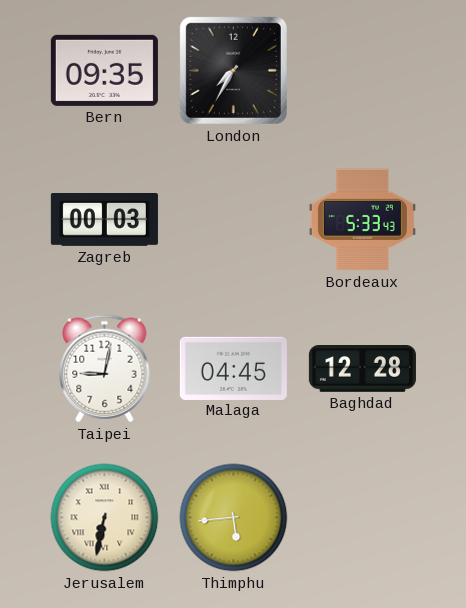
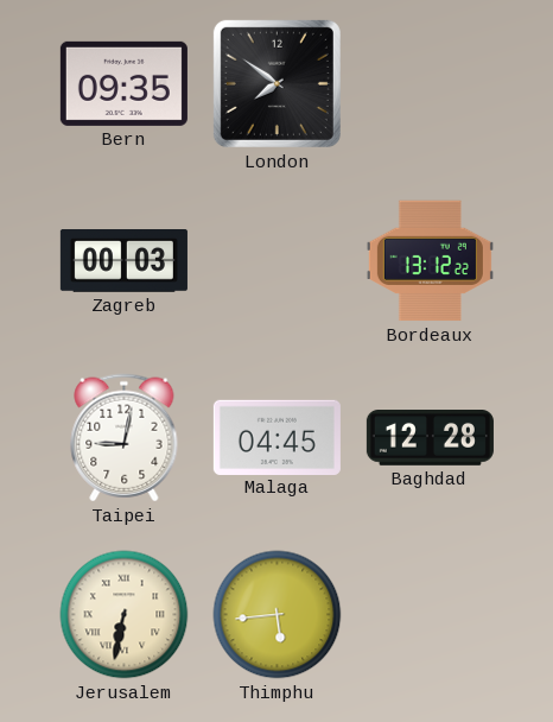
London: 7:35 -> 7:51 (276, 83)
Bordeaux: 5:33 -> 13:12 (430, 261)
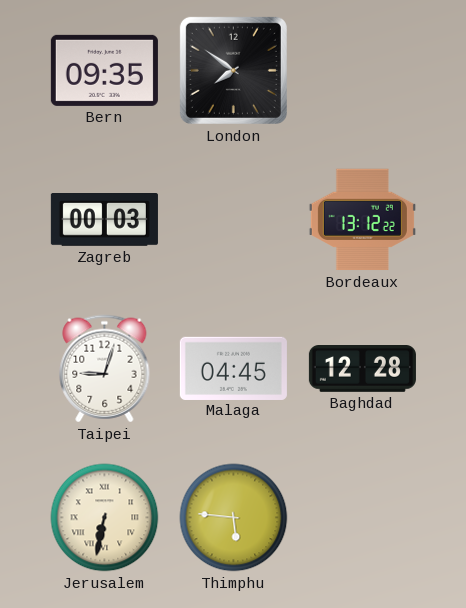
Taipei: 9:02 -> 9:03 (105, 369)
Thimphu: 5:44 -> 5:46 (234, 518)
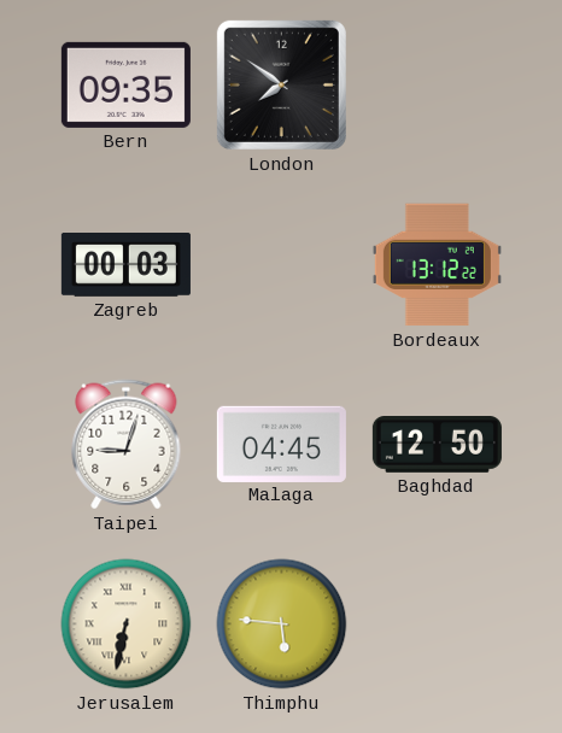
Baghdad: 12:28 -> 12:50 (437, 445)
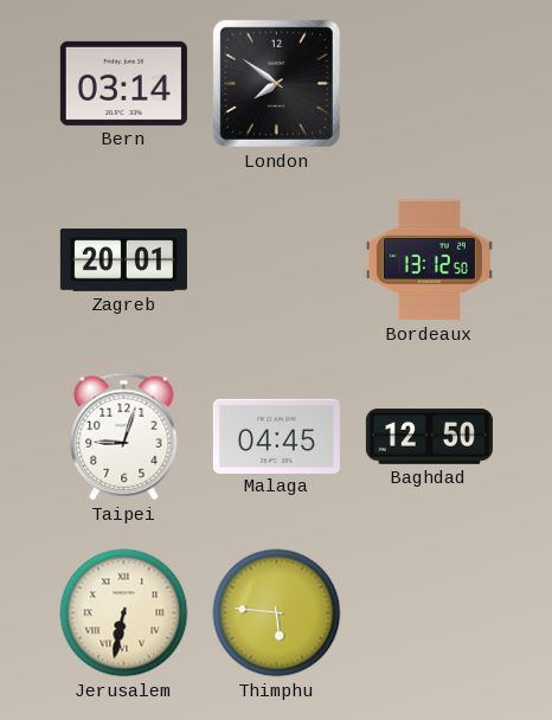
Bern: 09:35 -> 03:14 (123, 83)
Zagreb: 00:03 -> 20:01 (123, 261)
Bordeaux: 13:12:22 -> 13:12:50 (429, 261)
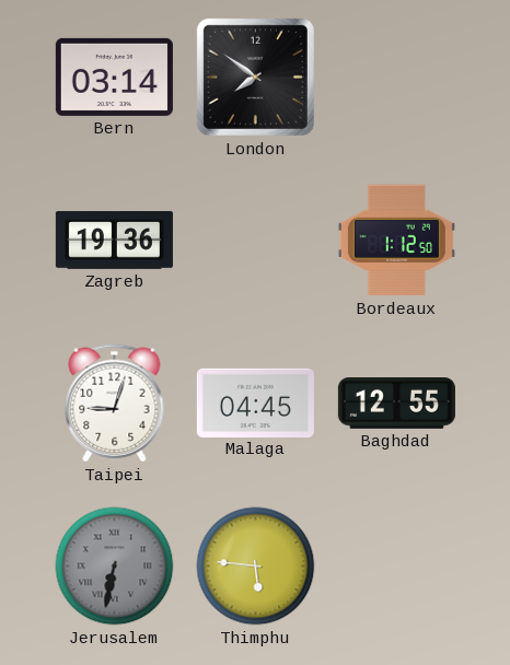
Zagreb: 20:01 -> 19:36 (114, 241)
Bordeaux: 13:12 -> 1:12 (396, 241)
Baghdad: 12:50 -> 12:55 (396, 404)
Jerusalem dial: cream -> grey (115, 567)
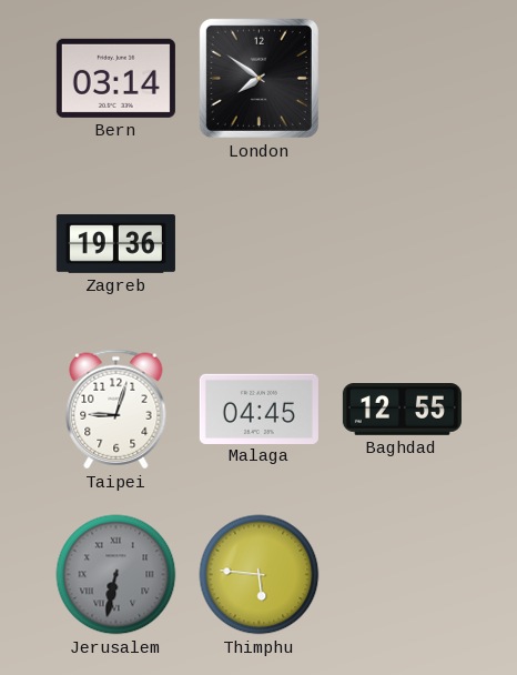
Bordeaux: 1:12 -> none (396, 241)
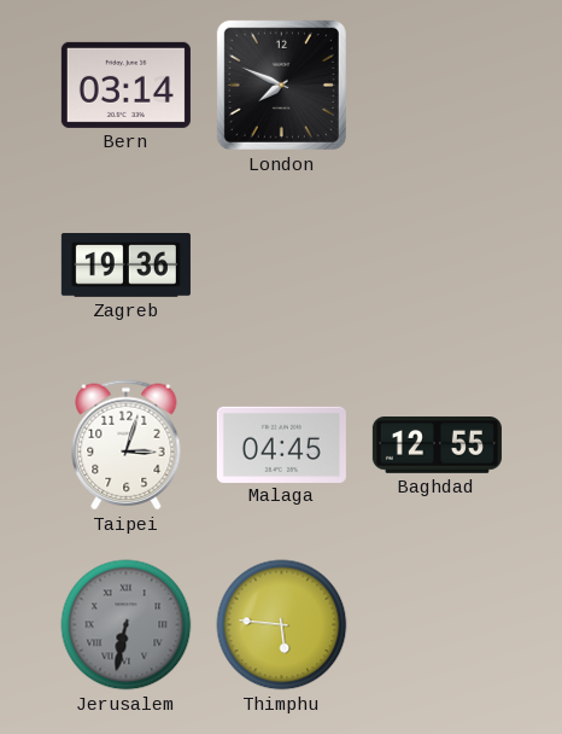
London: 7:51 -> 7:49 (281, 85)
Taipei: 9:03 -> 3:03 (127, 445)
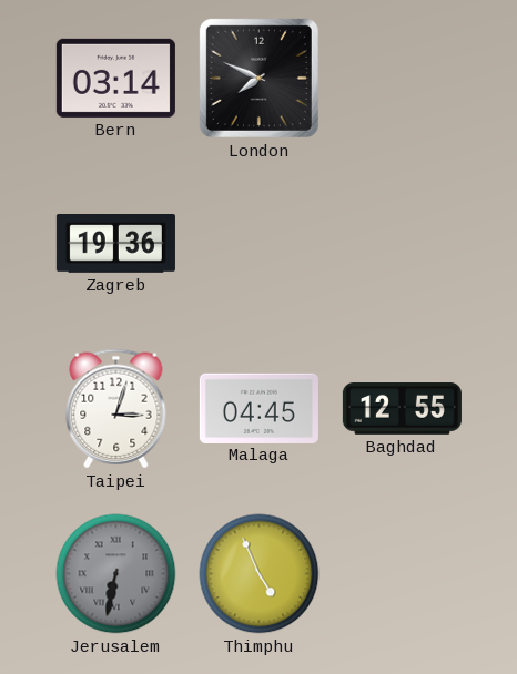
Thimphu: 5:46 -> 4:56 (260, 574)
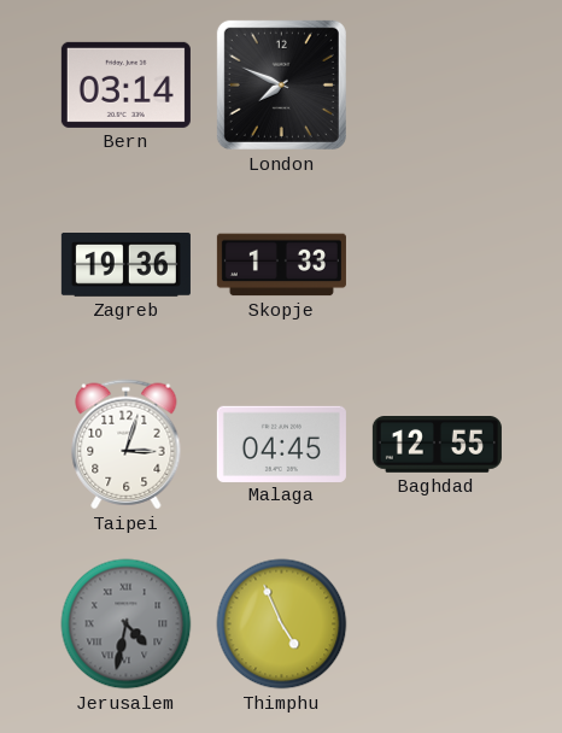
Skopje: none -> 1:33 (281, 265)
Jerusalem: 6:32 -> 4:32 (127, 624)
